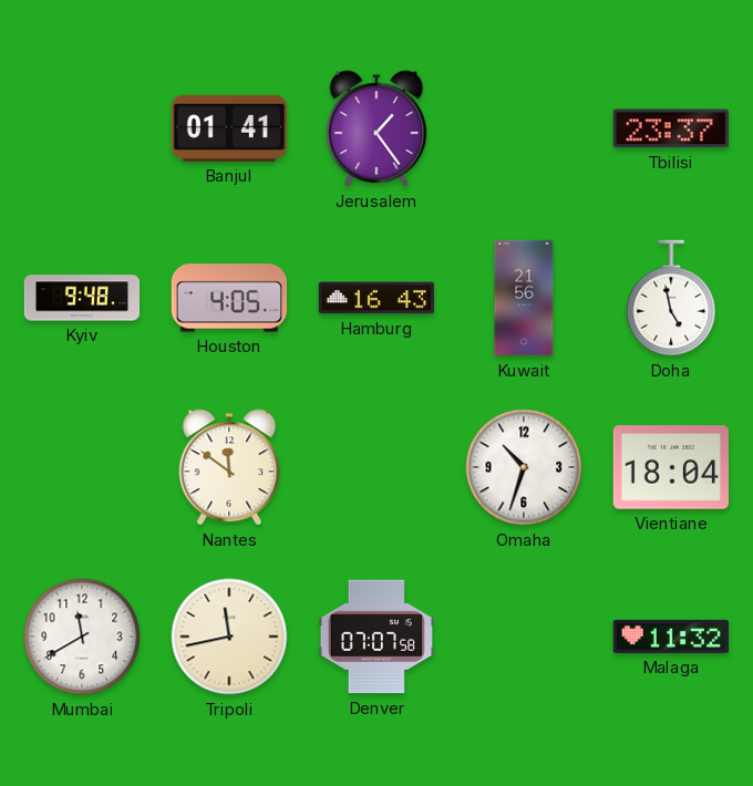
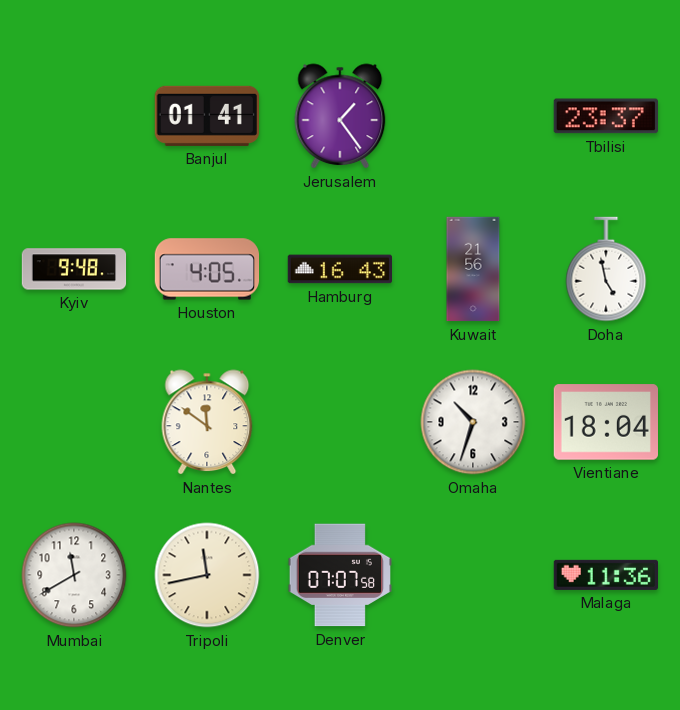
Malaga: 11:32 -> 11:36 (605, 575)
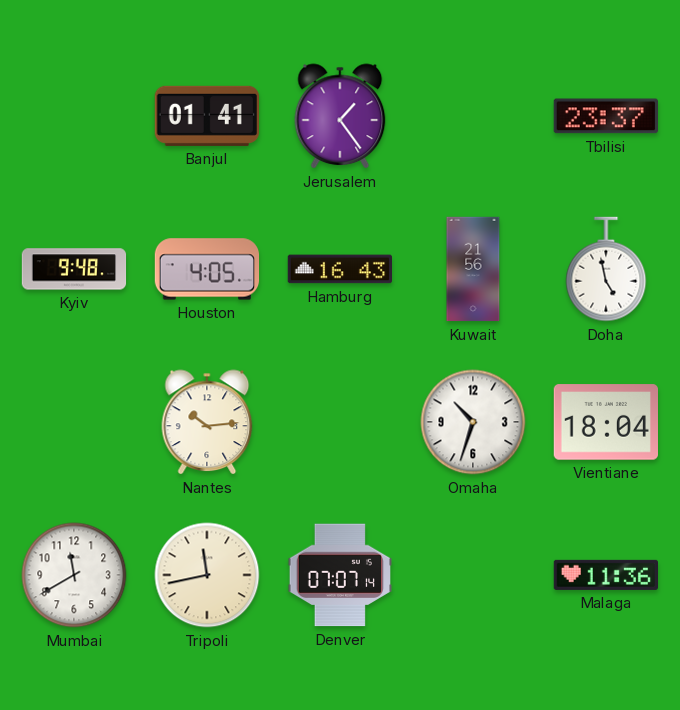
Nantes: 11:51 -> 10:14 (207, 422)
Denver: 07:07:58 -> 07:07:14 (339, 575)
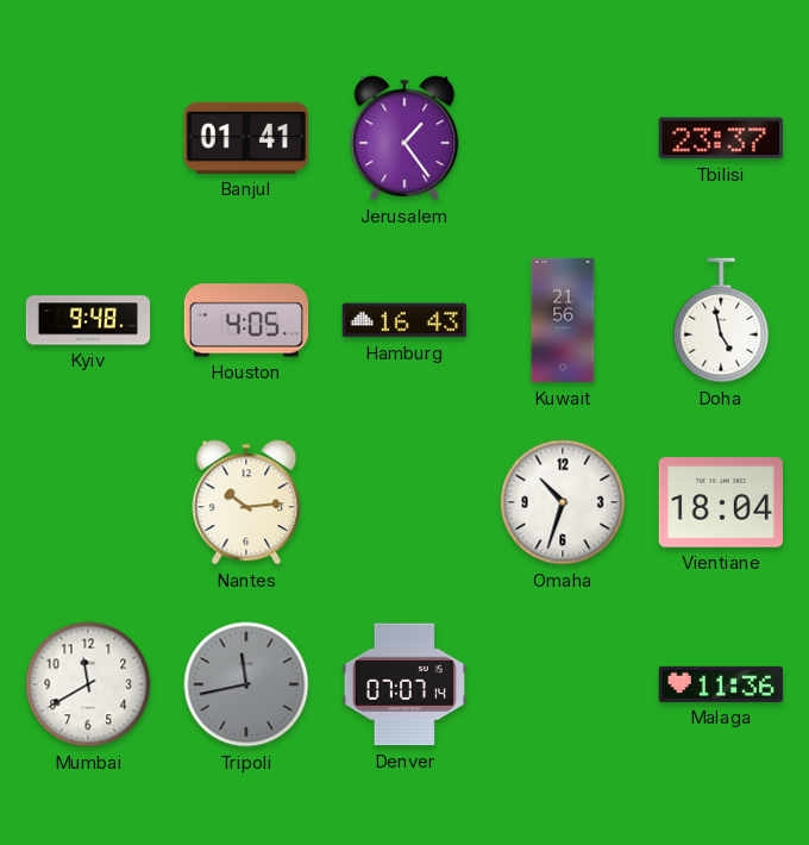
Tripoli dial: cream -> grey (246, 684)
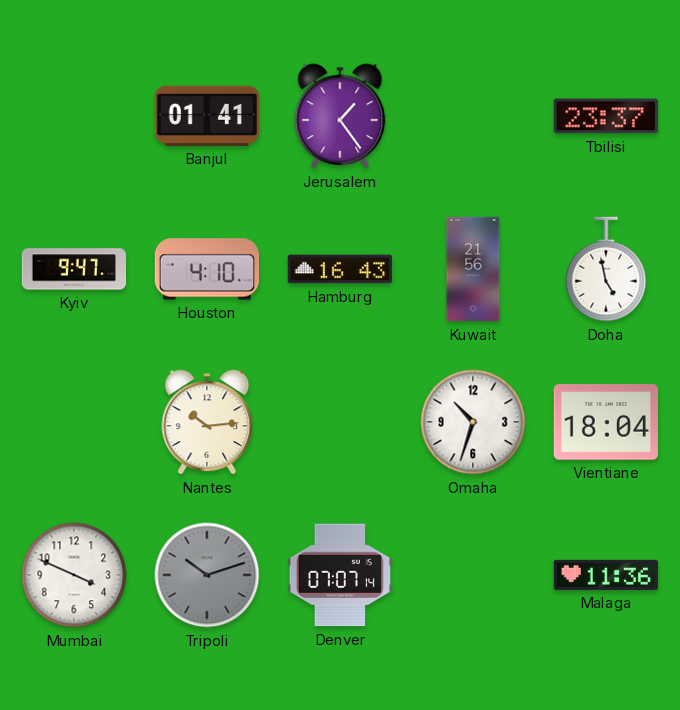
Kyiv: 9:48 -> 9:47 (74, 269)
Houston: 4:05 -> 4:10 (207, 269)
Mumbai: 11:40 -> 3:49 (74, 575)
Tripoli: 11:43 -> 10:12 (207, 575)
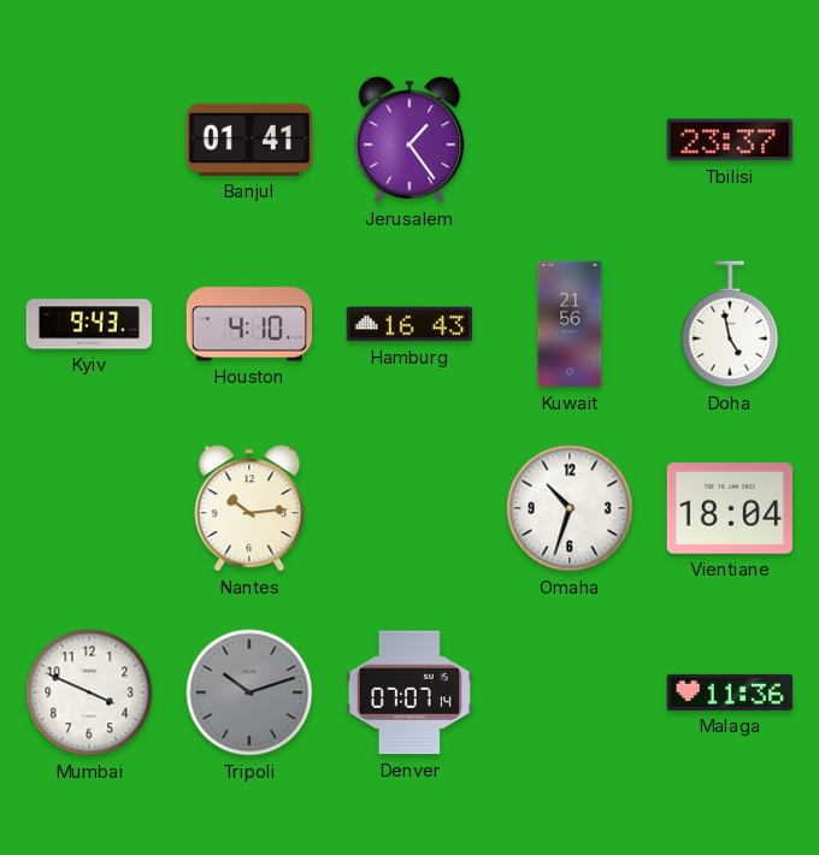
Kyiv: 9:47 -> 9:43 (89, 324)
